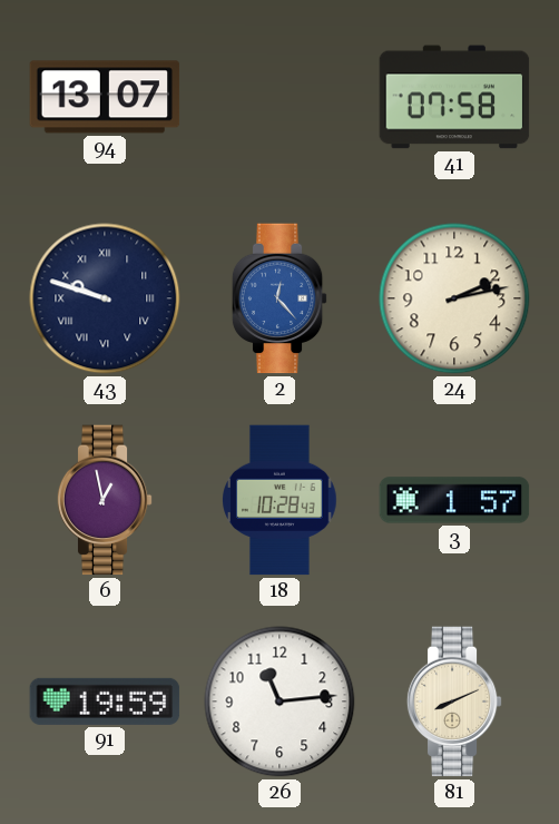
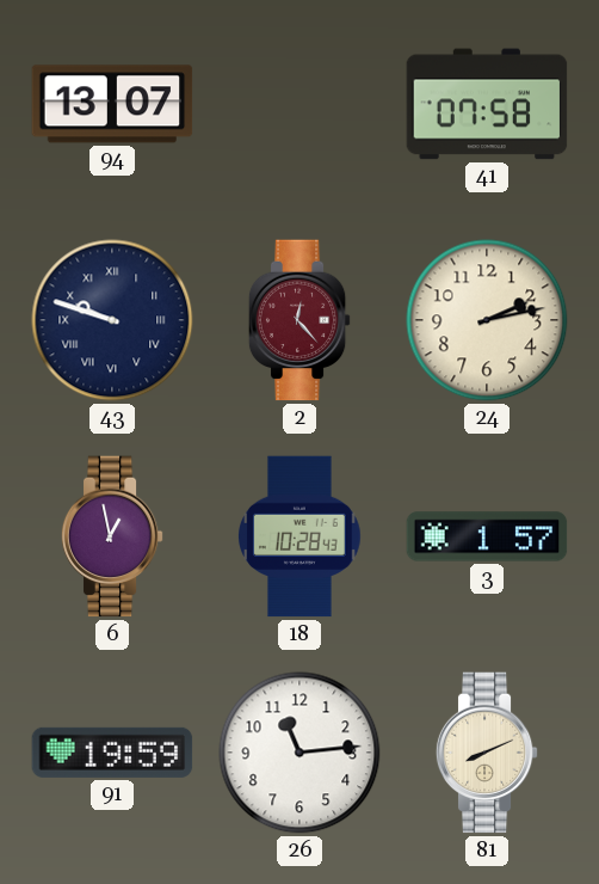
2 dial: blue -> burgundy (299, 320)
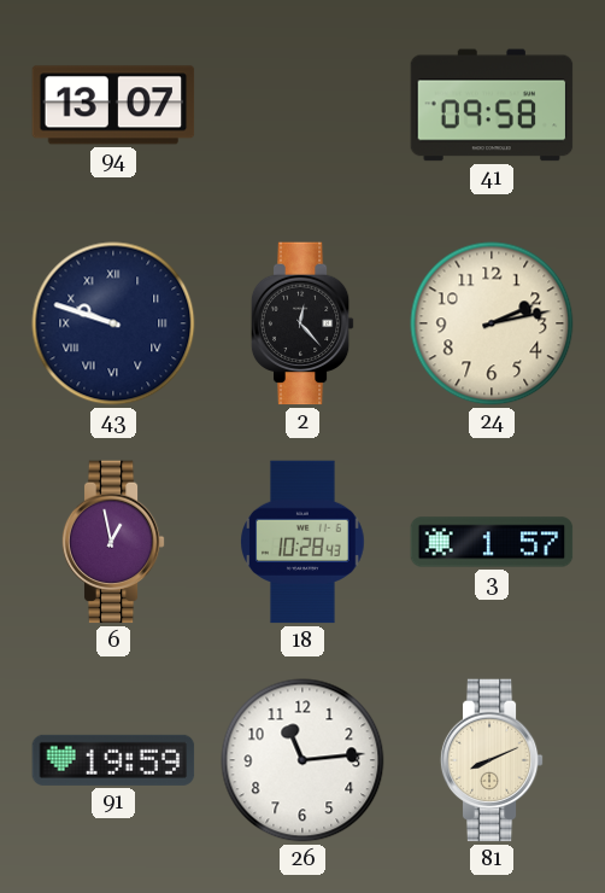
41: 07:58 -> 09:58 (492, 105)
2 dial: burgundy -> black (302, 323)
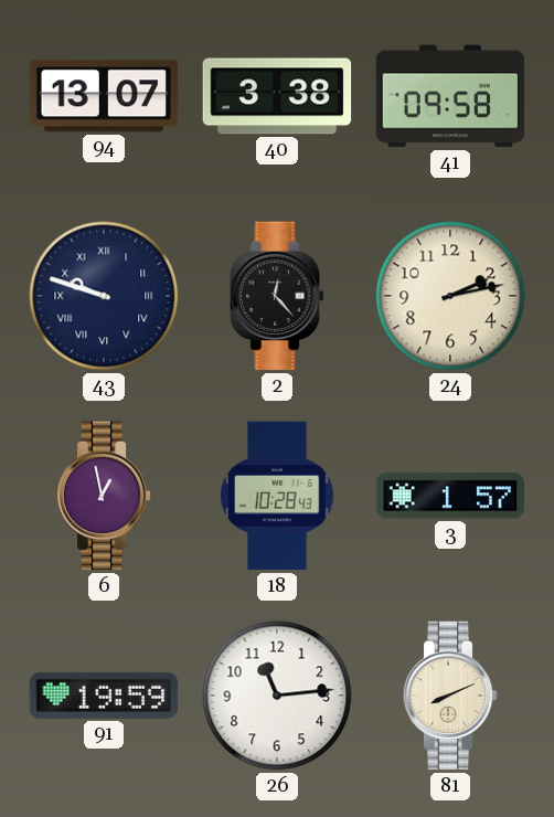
40: none -> 3:38 (277, 96)
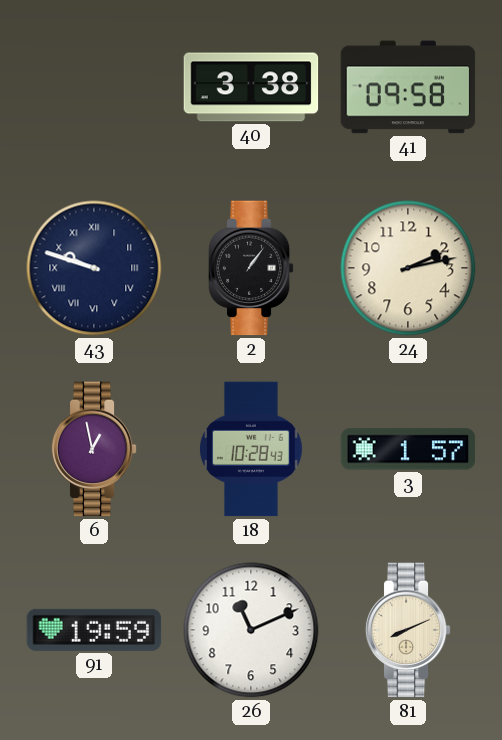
94: 13:07 -> none (104, 96)
2: 12:23 -> 1:06 (251, 268)
26: 11:14 -> 11:11 (251, 630)
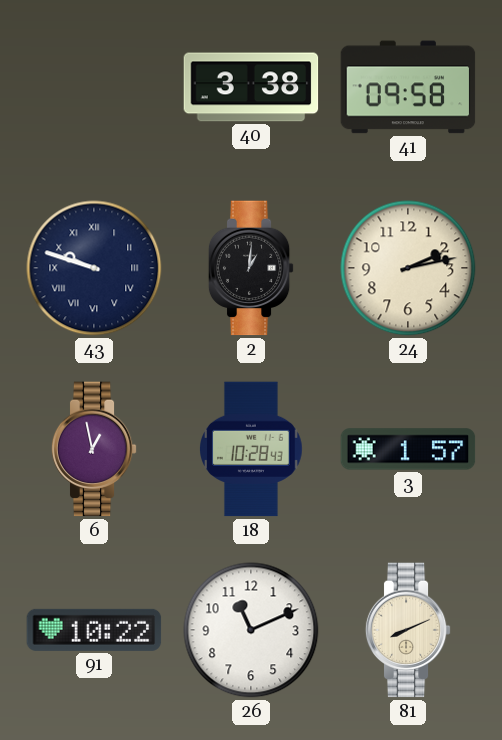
2: 1:06 -> 1:01 (251, 268)
91: 19:59 -> 10:22 (94, 630)
